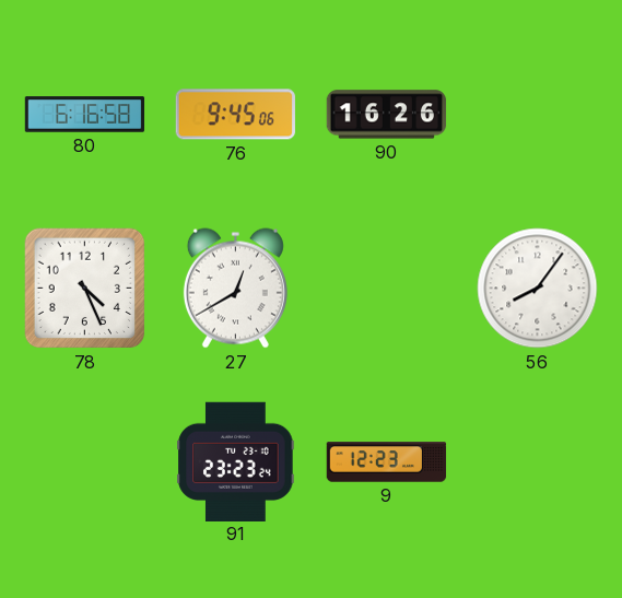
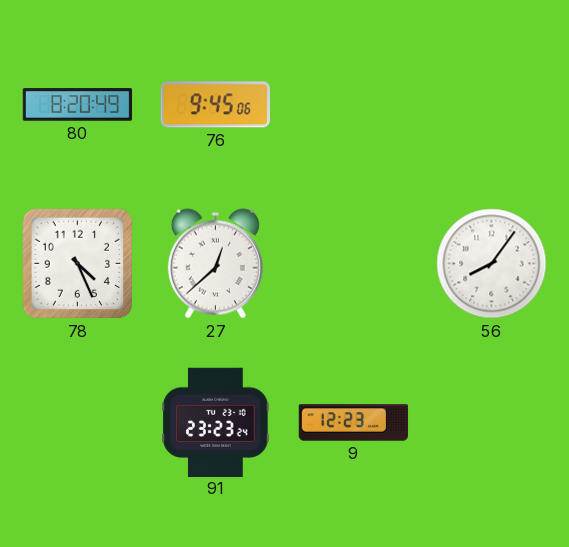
80: 6:16 -> 8:20 (78, 105)
90: 16:26 -> none (387, 115)
27: 12:40 -> 12:38 (215, 264)
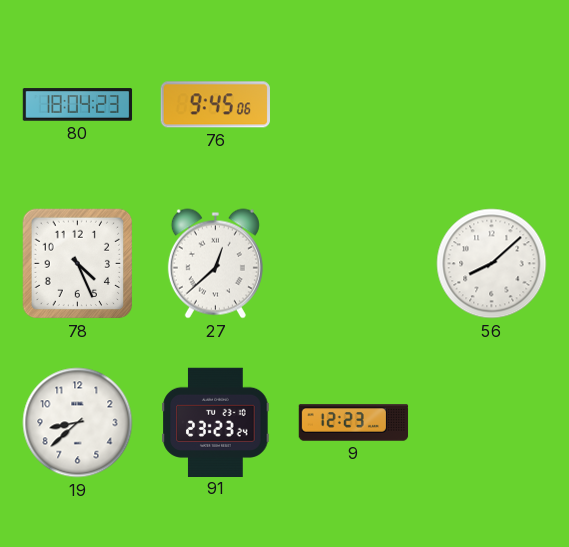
80: 8:20 -> 18:04 (78, 105)
56: 8:06 -> 8:08 (492, 264)
19: none -> 8:38 (78, 423)
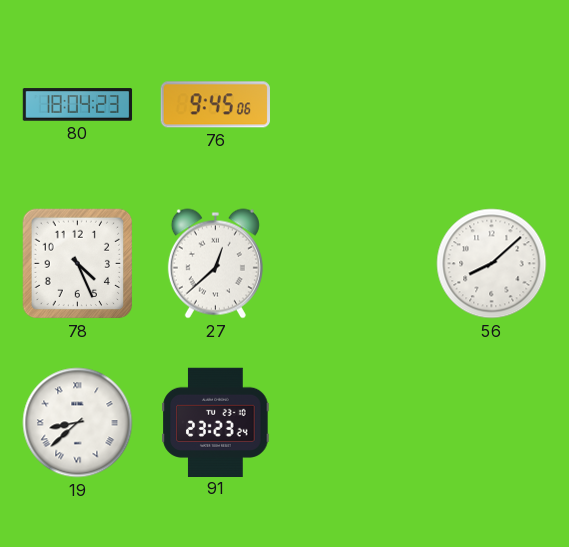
19 numerals: Arabic -> Roman (78, 423)
9: 12:23 -> none (354, 423)
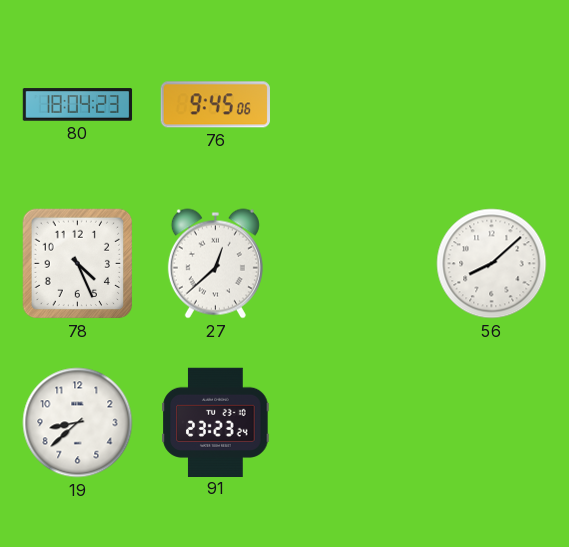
19 numerals: Roman -> Arabic (78, 423)
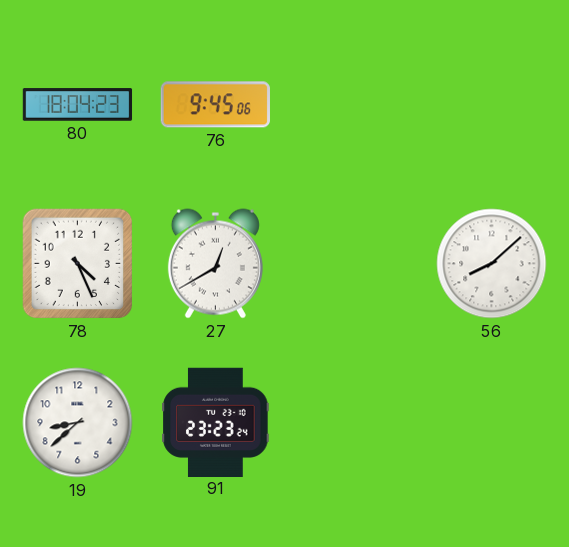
27: 12:38 -> 12:40 (215, 264)
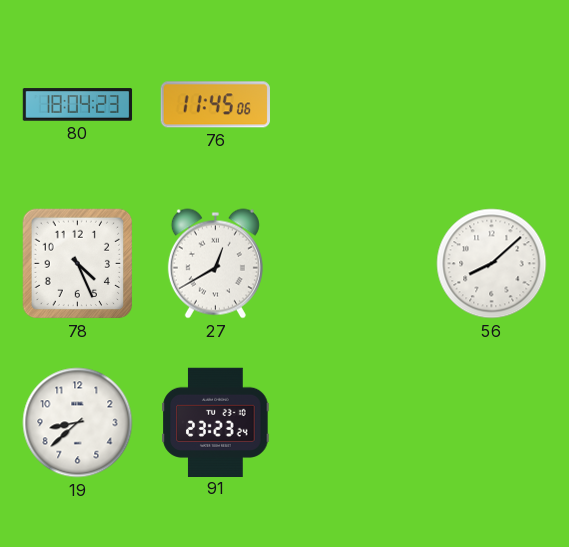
76: 9:45 -> 11:45 (215, 105)
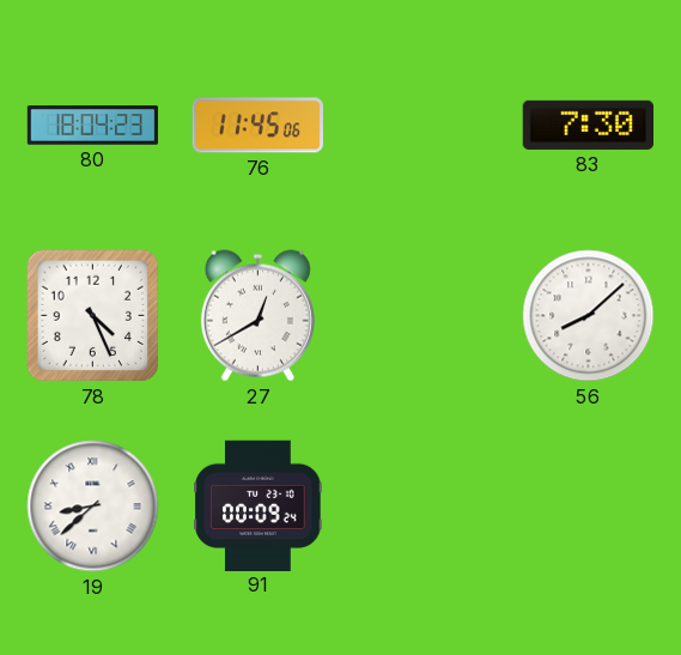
83: none -> 7:30 (589, 125)
19 numerals: Arabic -> Roman (93, 507)
91: 23:23 -> 00:09 (259, 505)
